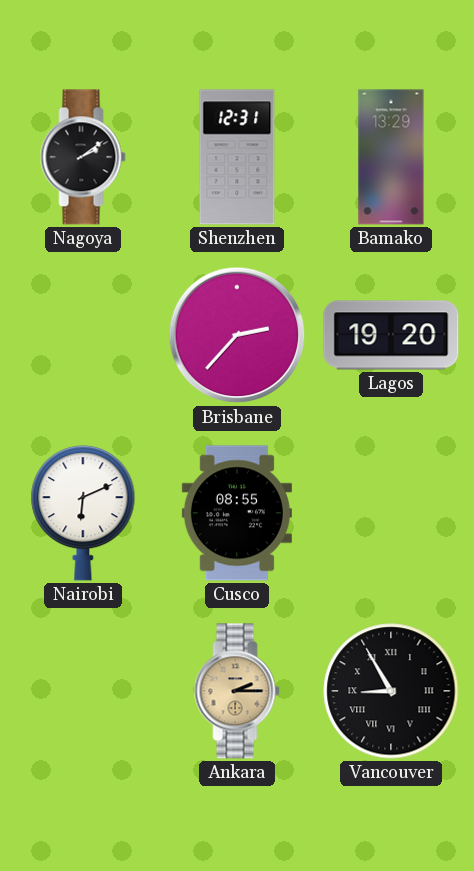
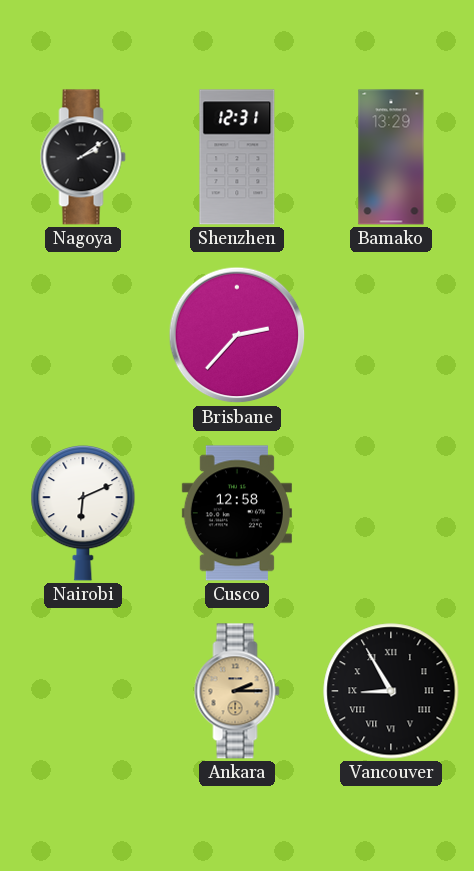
Lagos: 19:20 -> none (391, 335)
Cusco: 08:55 -> 12:58 (237, 513)
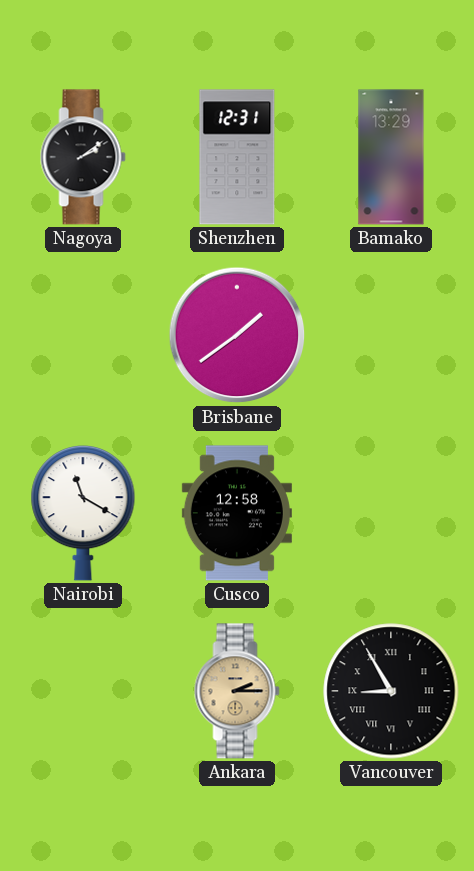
Brisbane: 2:37 -> 1:39 (237, 335)
Nairobi: 6:11 -> 11:20 (83, 514)
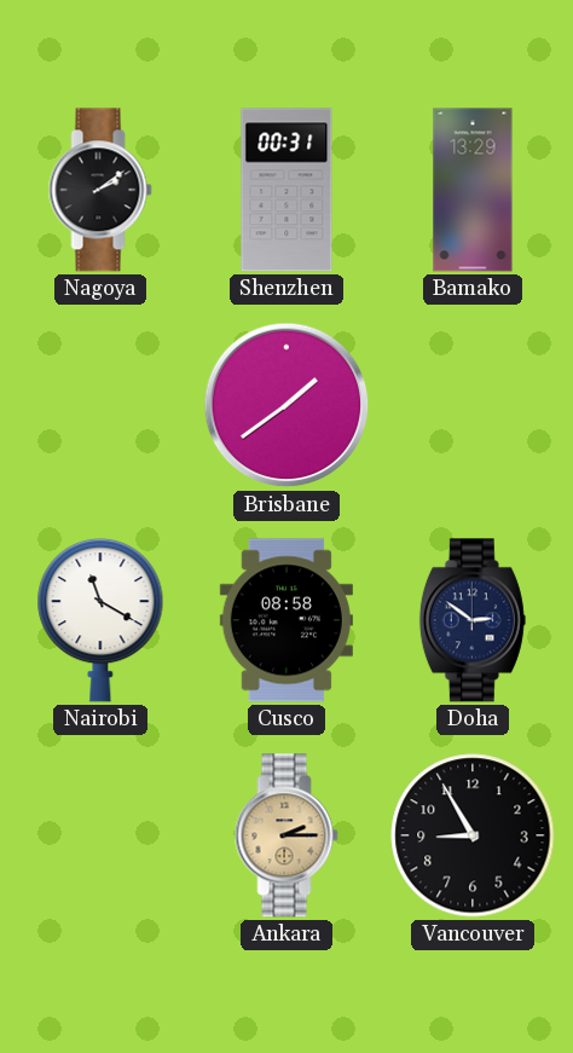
Shenzhen: 12:31 -> 00:31 (286, 190)
Cusco: 12:58 -> 08:58 (286, 620)
Doha: none -> 2:51 (473, 620)
Vancouver numerals: Roman -> Arabic (473, 835)
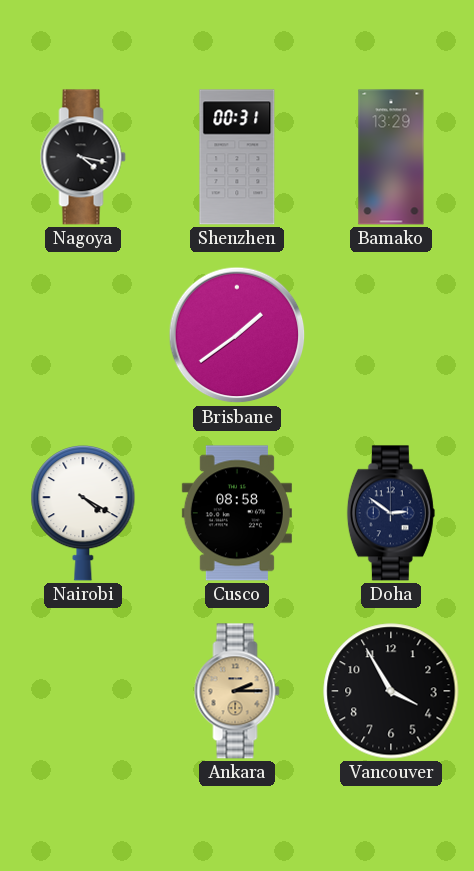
Nagoya: 2:09 -> 4:17 (83, 157)
Nairobi: 11:20 -> 4:20 (83, 514)
Vancouver: 8:55 -> 3:55 (391, 691)
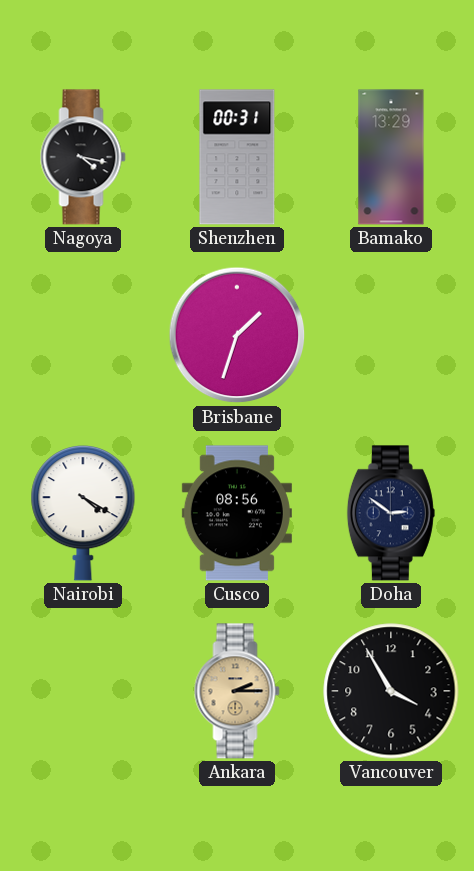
Brisbane: 1:39 -> 1:33 (237, 335)
Cusco: 08:58 -> 08:56 (237, 513)
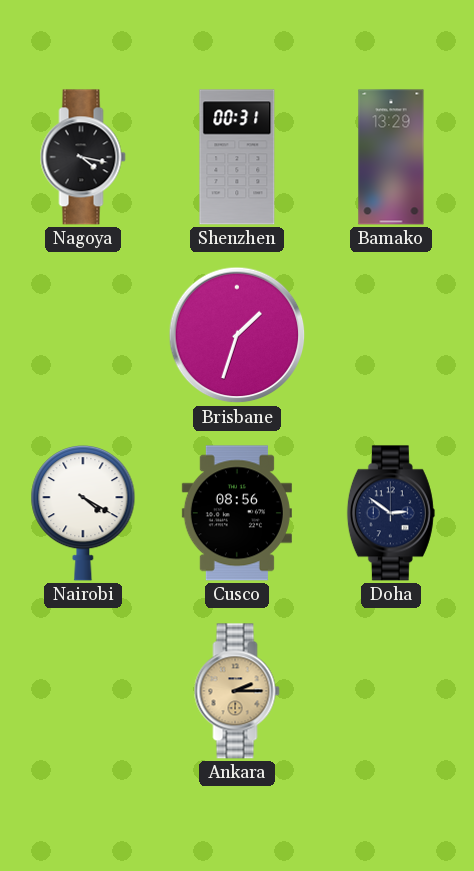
Vancouver: 3:55 -> none (391, 691)
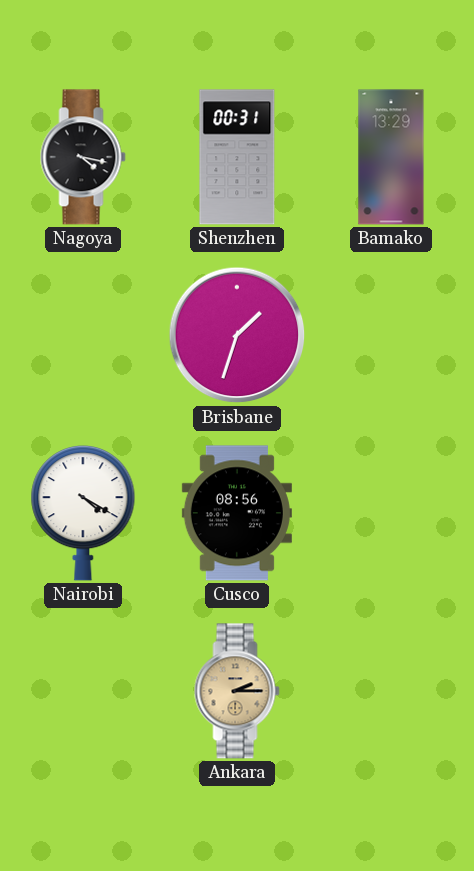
Doha: 2:51 -> none (391, 513)
